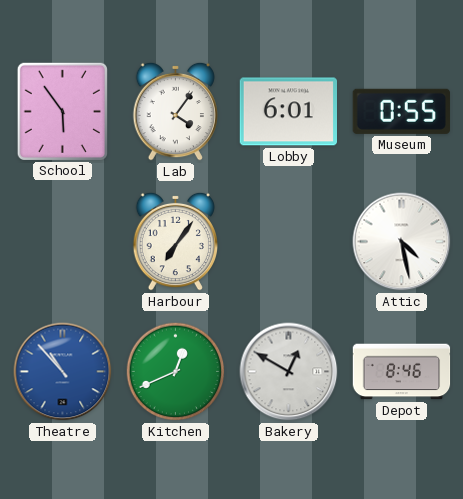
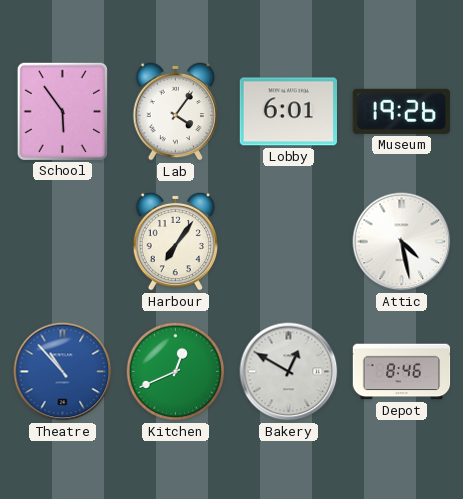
Museum: 0:55 -> 19:26 (401, 111)
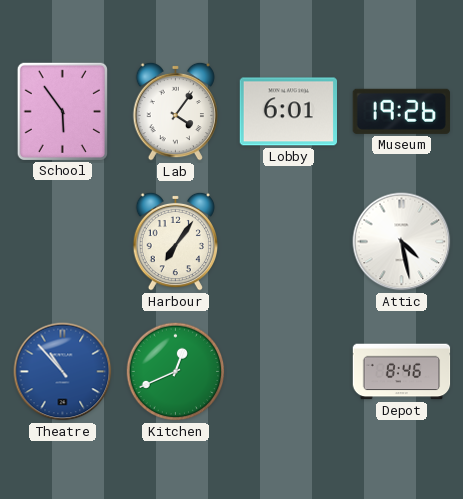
Bakery: 12:50 -> none (289, 372)
